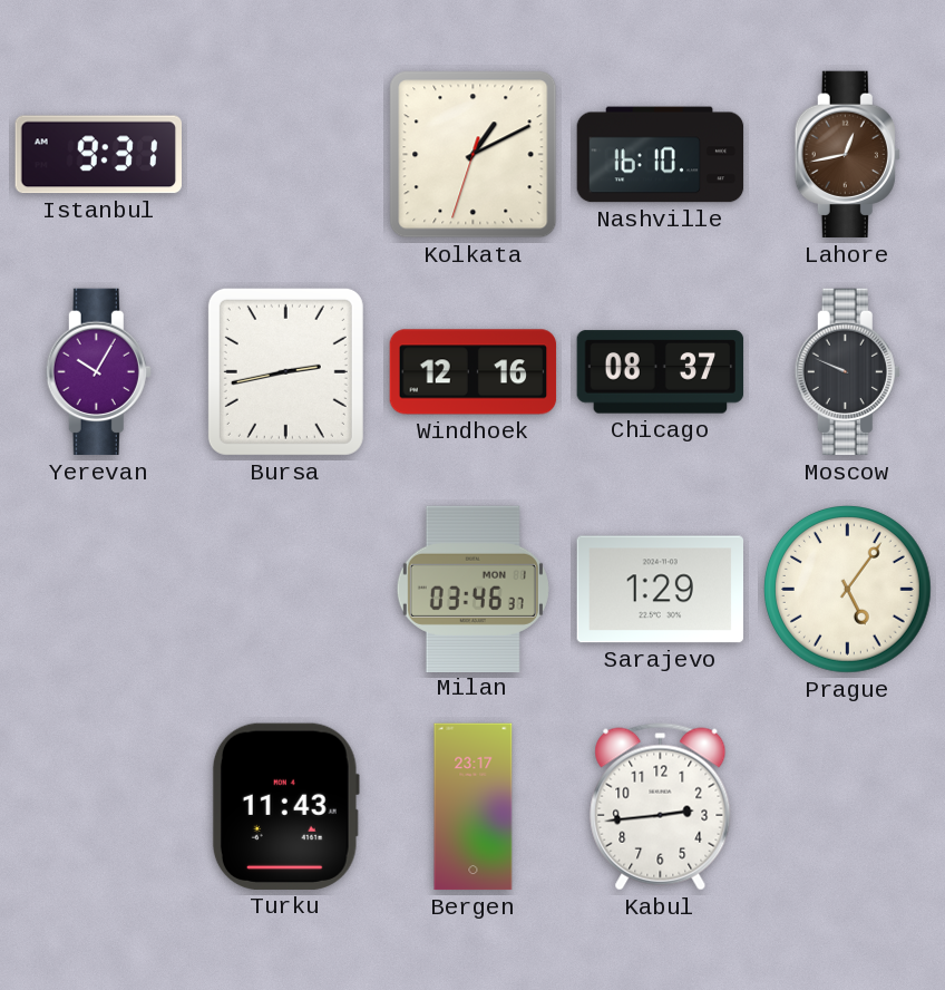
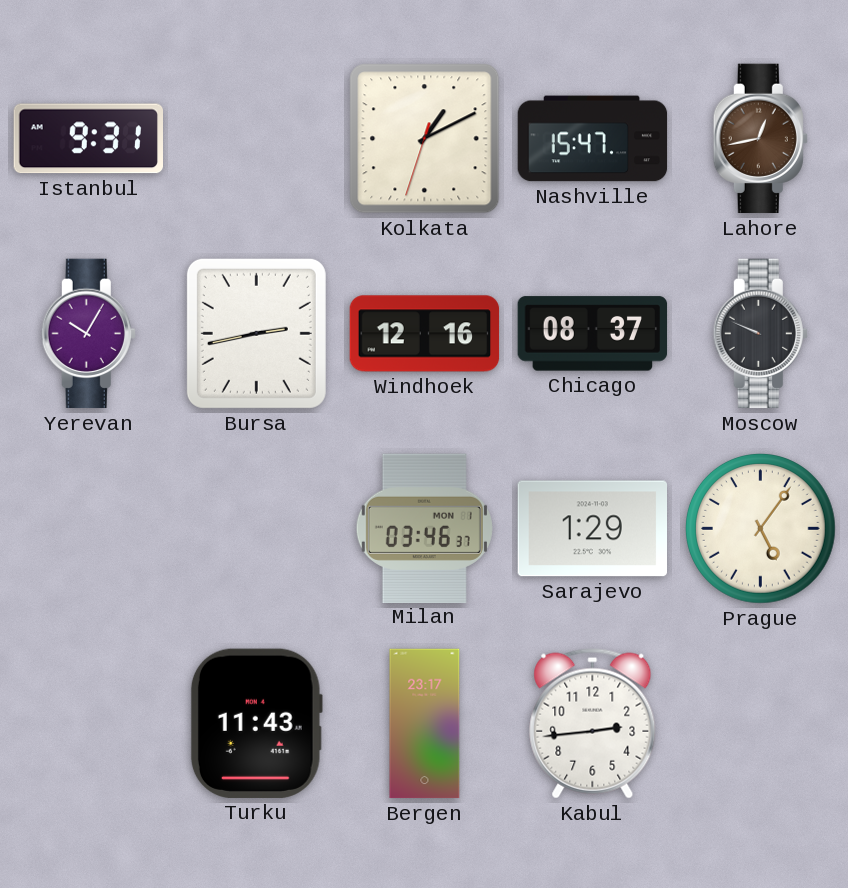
Nashville: 16:10 -> 15:47 (593, 139)
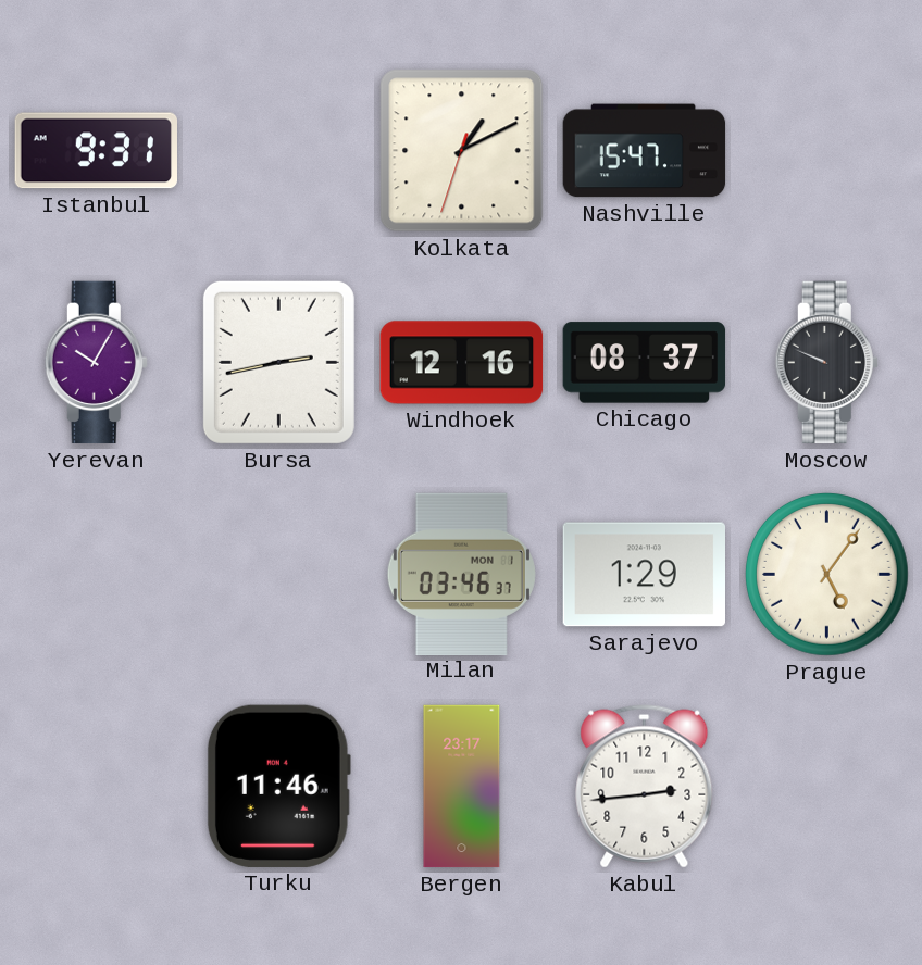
Lahore: 12:43 -> none (760, 139)
Turku: 11:43 -> 11:46 (278, 786)
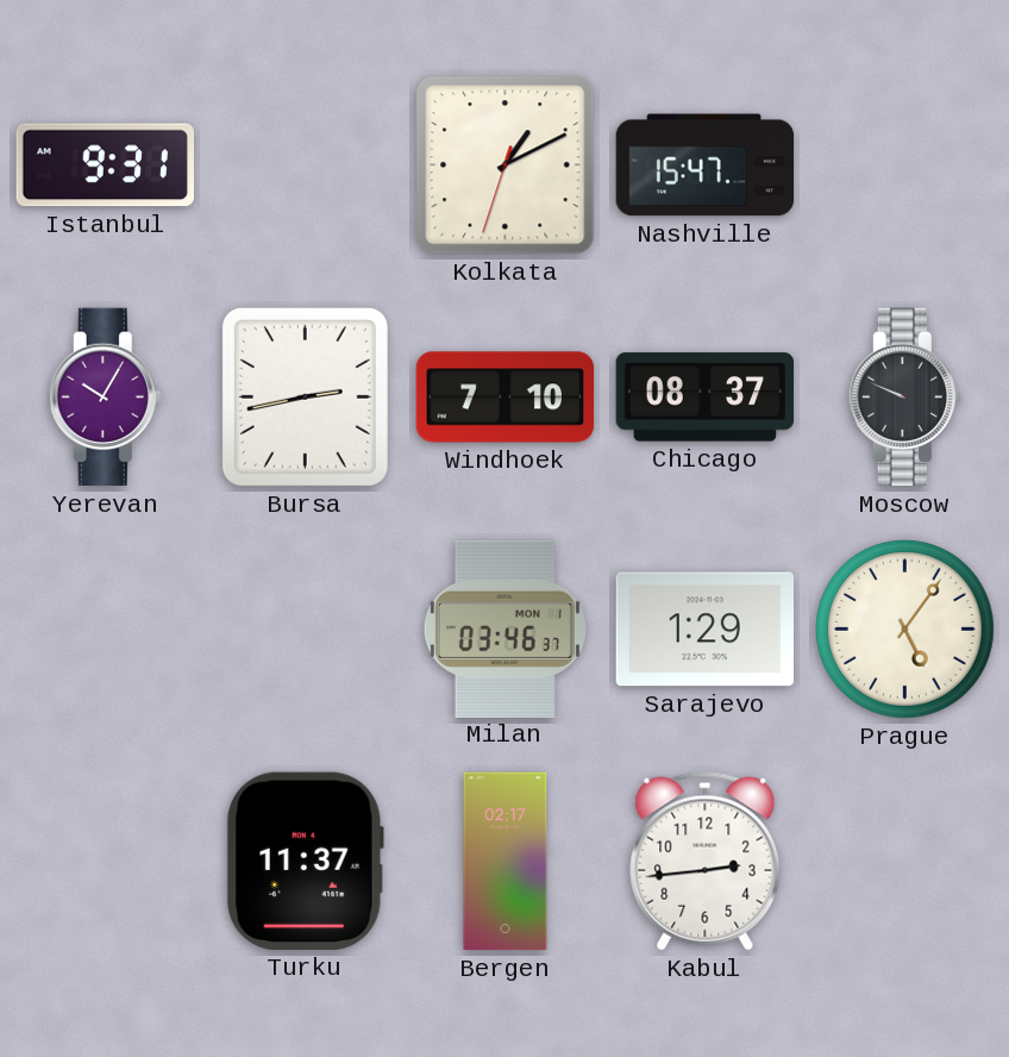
Windhoek: 12:16 -> 7:10 (506, 398)
Turku: 11:46 -> 11:37 (305, 861)
Bergen: 23:17 -> 02:17 (506, 862)
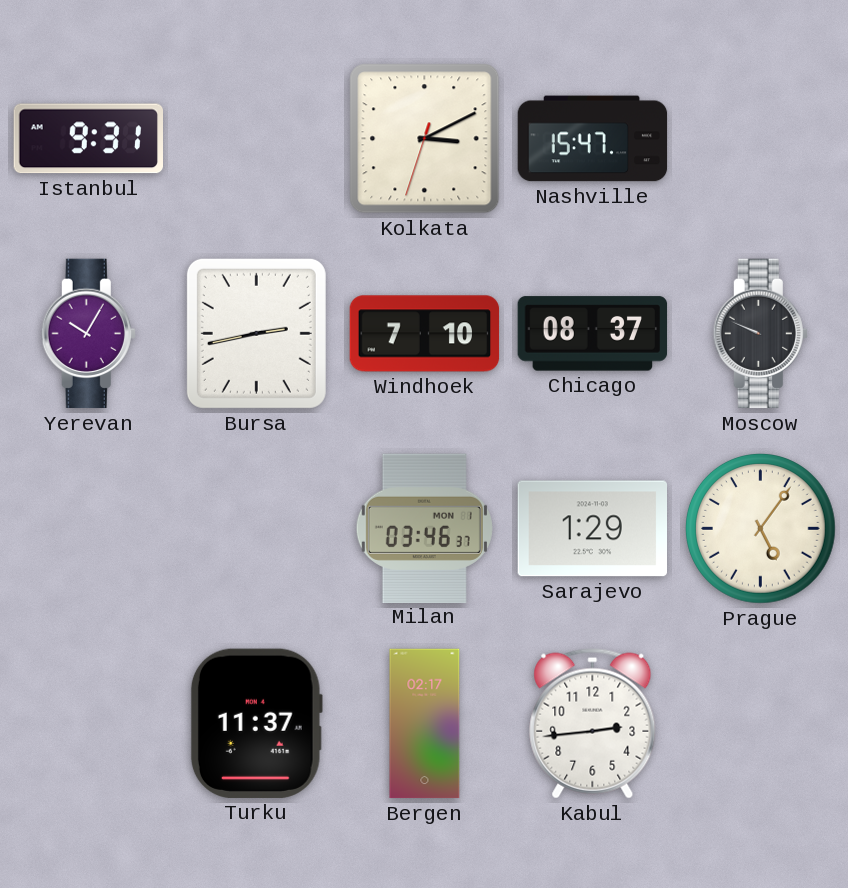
Kolkata: 1:10 -> 3:10 (425, 139)
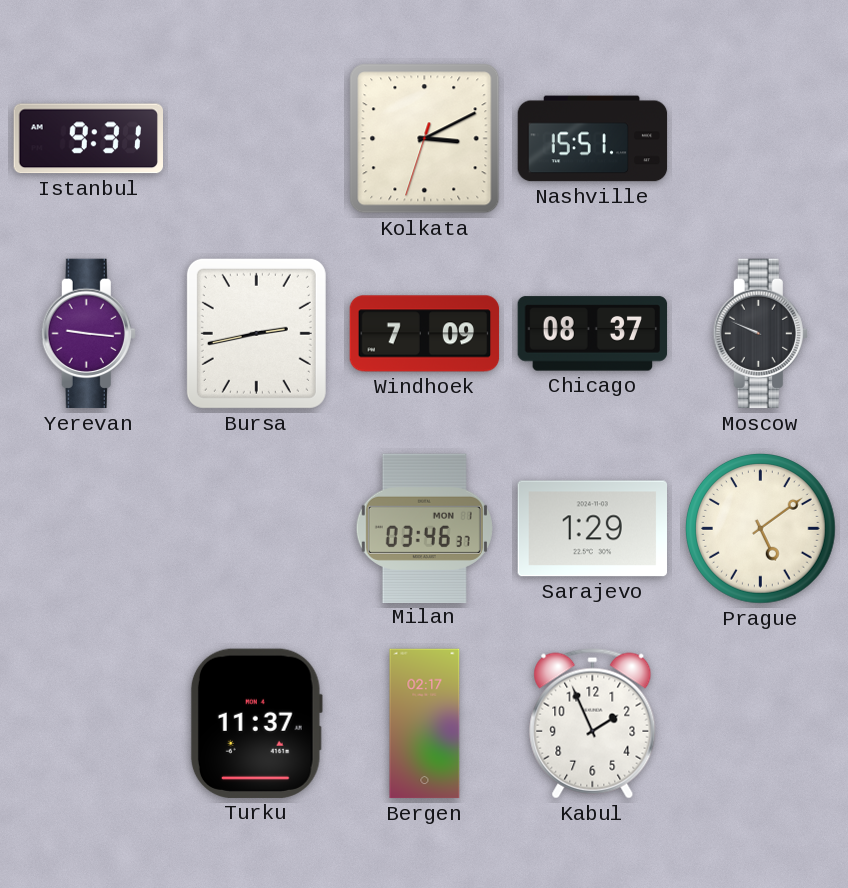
Nashville: 15:47 -> 15:51 (593, 139)
Yerevan: 10:05 -> 9:16 (88, 334)
Windhoek: 7:10 -> 7:09 (425, 334)
Prague: 5:06 -> 5:09 (761, 529)
Kabul: 2:44 -> 1:56 (593, 724)
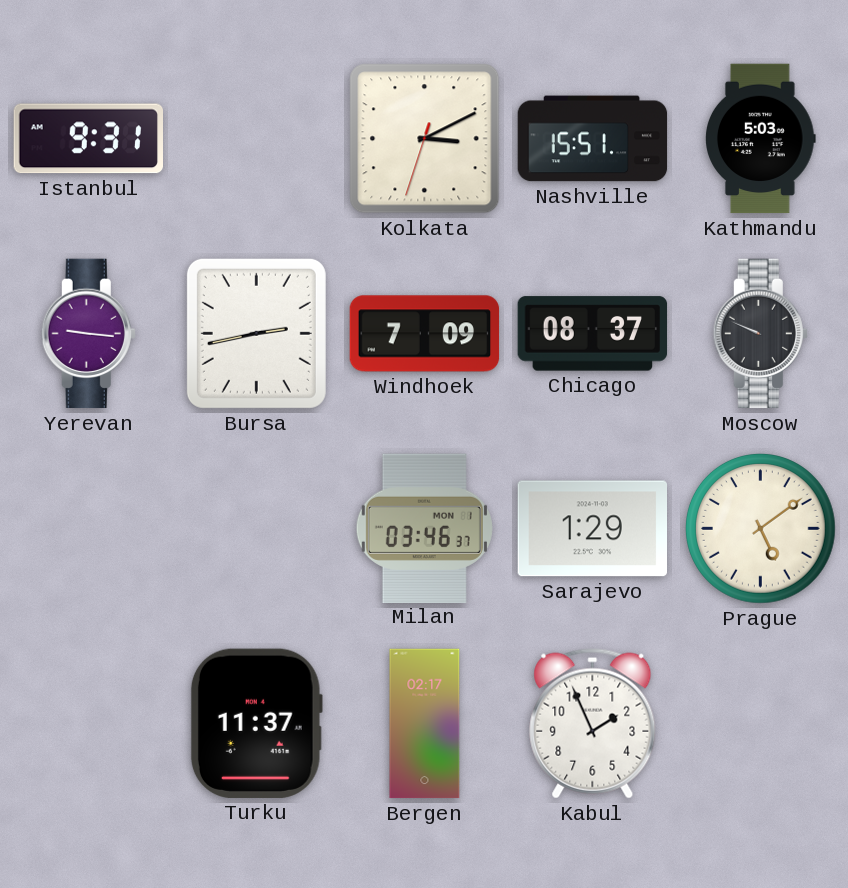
Kathmandu: none -> 5:03 (761, 139)
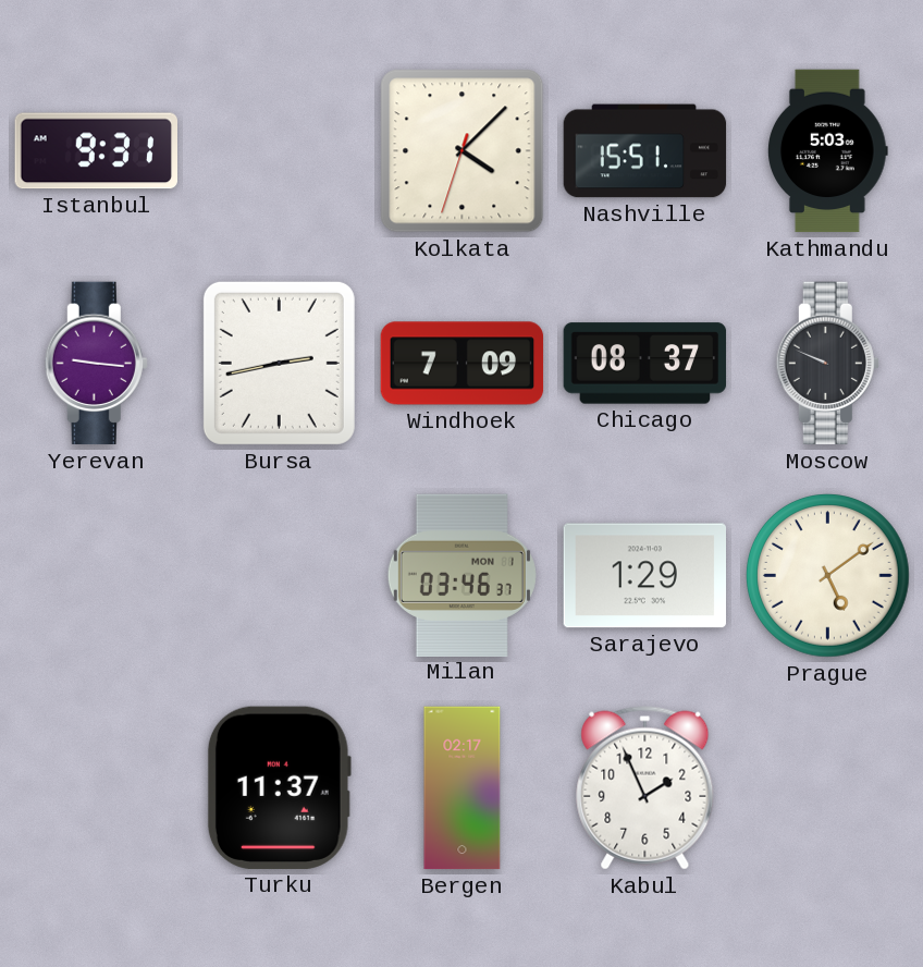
Kolkata: 3:10 -> 4:07 (463, 151)
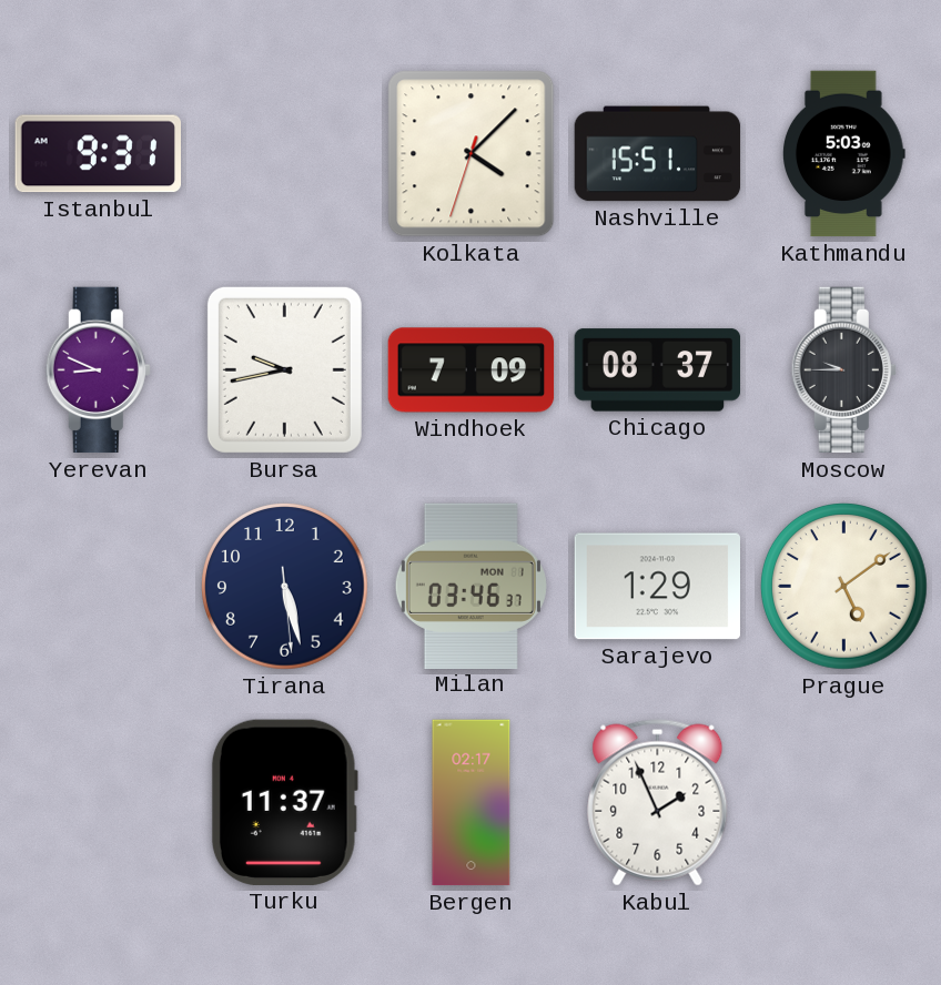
Yerevan: 9:16 -> 8:49 (98, 370)
Bursa: 2:43 -> 9:43 (284, 369)
Moscow: 9:49 -> 9:45 (843, 370)
Tirana: none -> 5:27 (285, 587)
